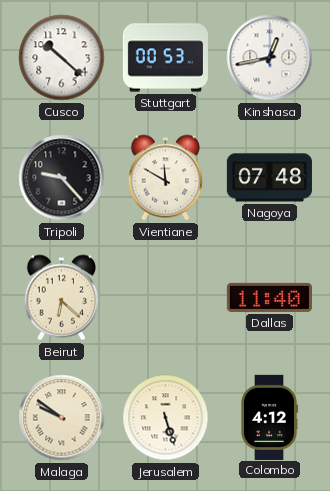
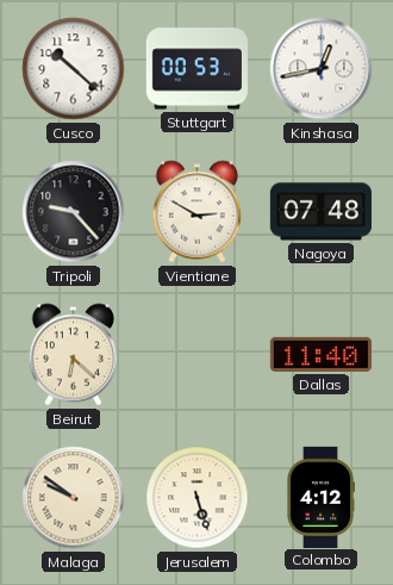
Vientiane: 11:50 -> 2:50 (198, 212)
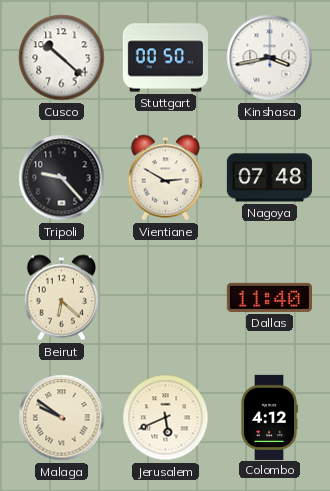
Stuttgart: 00:53 -> 00:50 (165, 58)
Kinshasa: 12:43 -> 3:43 (270, 58)
Jerusalem: 5:27 -> 5:41 (166, 418)
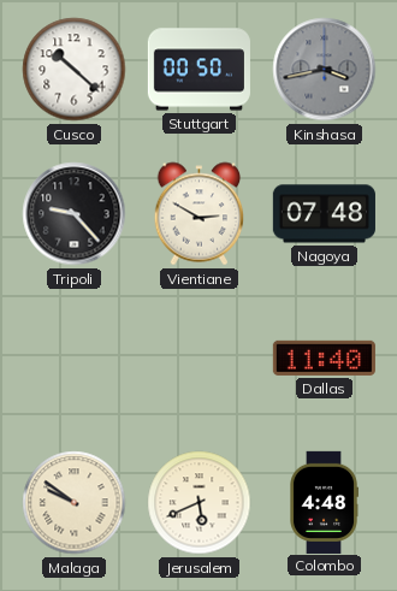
Kinshasa dial: white -> grey (325, 70)
Beirut: 6:22 -> none (62, 298)
Colombo: 4:12 -> 4:48 (324, 502)
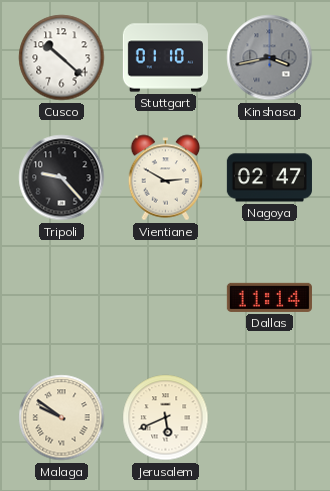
Stuttgart: 00:50 -> 01:10 (165, 58)
Nagoya: 07:48 -> 02:47 (269, 178)
Dallas: 11:40 -> 11:14 (269, 297)
Colombo: 4:48 -> none (324, 502)
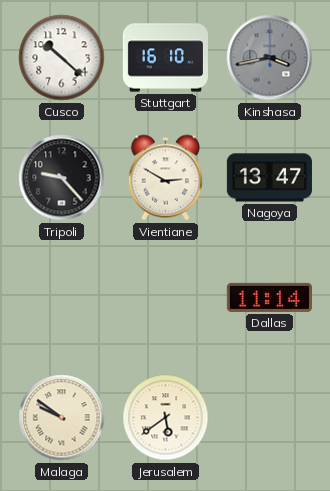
Stuttgart: 01:10 -> 16:10 (165, 58)
Nagoya: 02:47 -> 13:47 (269, 178)
Jerusalem: 5:41 -> 5:39 (166, 418)
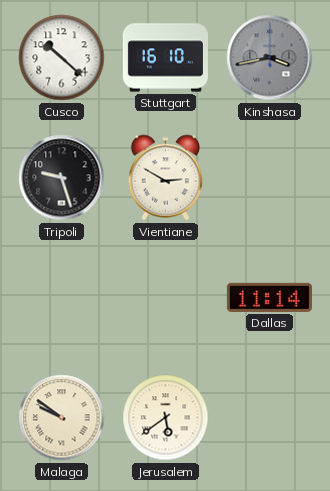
Tripoli: 9:23 -> 9:27 (62, 178)
Nagoya: 13:47 -> none (269, 178)
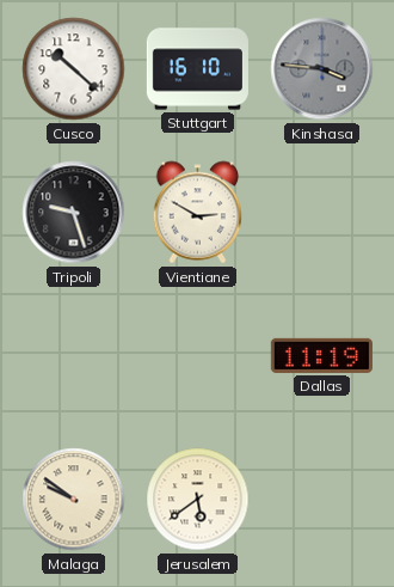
Kinshasa: 3:43 -> 3:46 (322, 69)
Dallas: 11:14 -> 11:19 (321, 355)
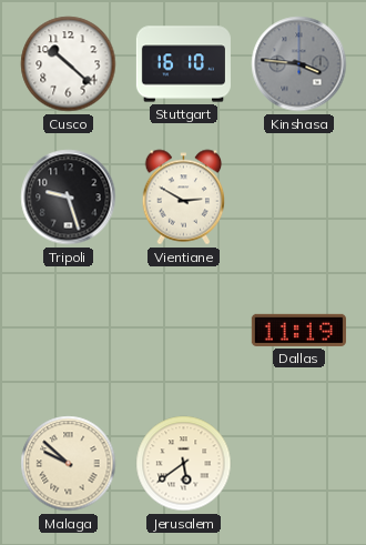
Malaga: 9:51 -> 9:52 (69, 464)
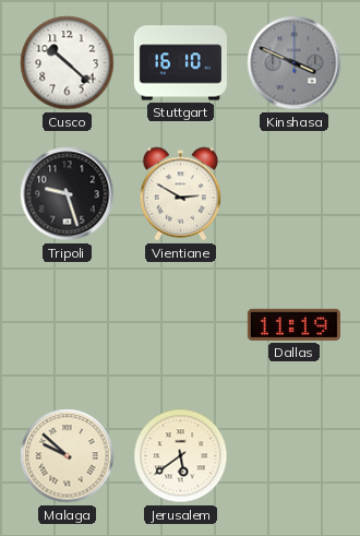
Kinshasa: 3:46 -> 3:49 (295, 63)
